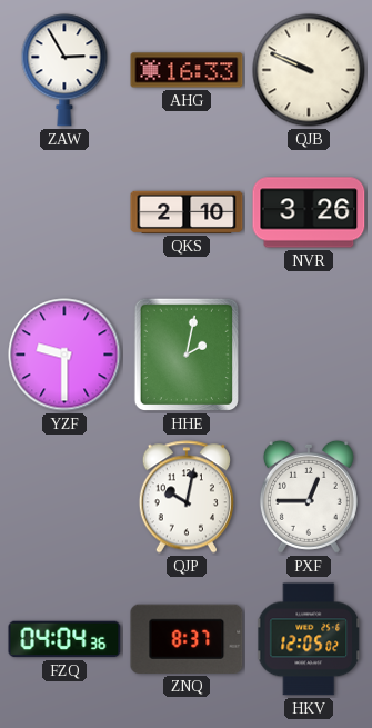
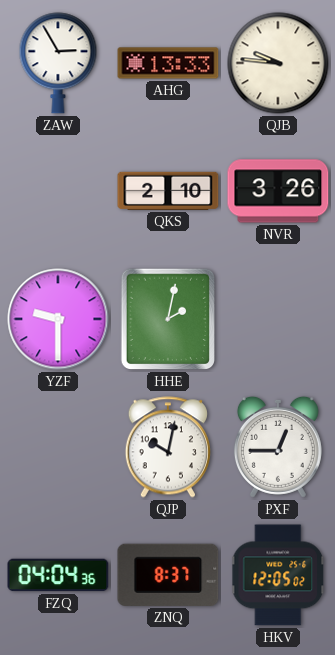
AHG: 16:33 -> 13:33 (168, 63)
QJB: 9:49 -> 9:46 (278, 63)
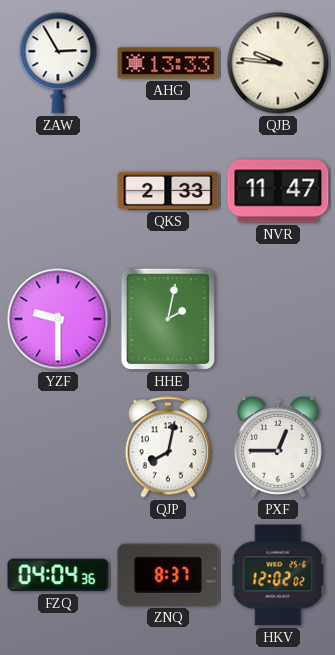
QKS: 2:10 -> 2:33 (168, 191)
NVR: 3:26 -> 11:47 (278, 191)
QJP: 10:02 -> 8:02 (168, 447)
HKV: 12:05 -> 12:02 (279, 575)
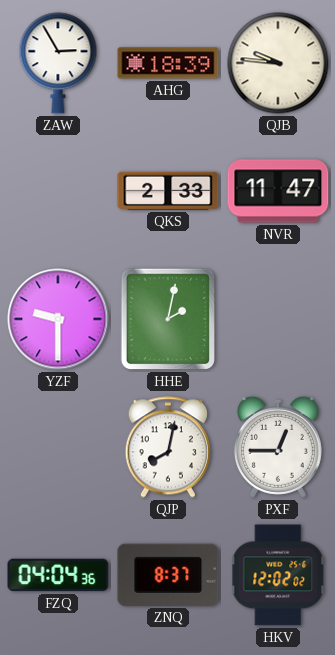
AHG: 13:33 -> 18:39 (168, 63)
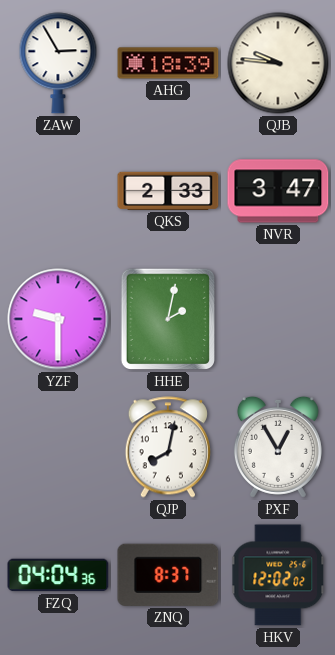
NVR: 11:47 -> 3:47 (278, 191)
PXF: 12:45 -> 12:55 (278, 447)
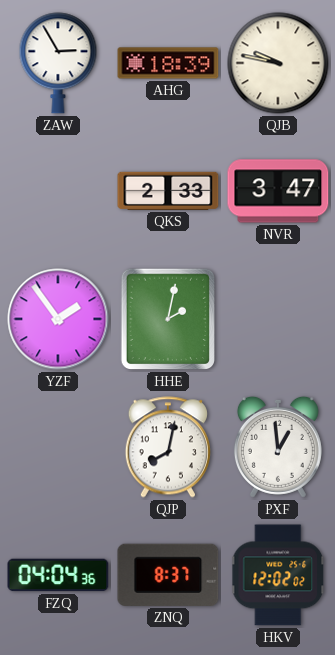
QJB: 9:46 -> 9:47 (278, 63)
YZF: 9:30 -> 1:54 (58, 319)
PXF: 12:55 -> 12:59 (278, 447)
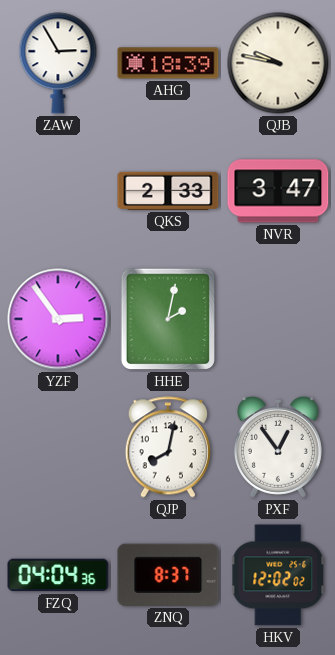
YZF: 1:54 -> 2:54 (58, 319)
PXF: 12:59 -> 12:54 (278, 447)
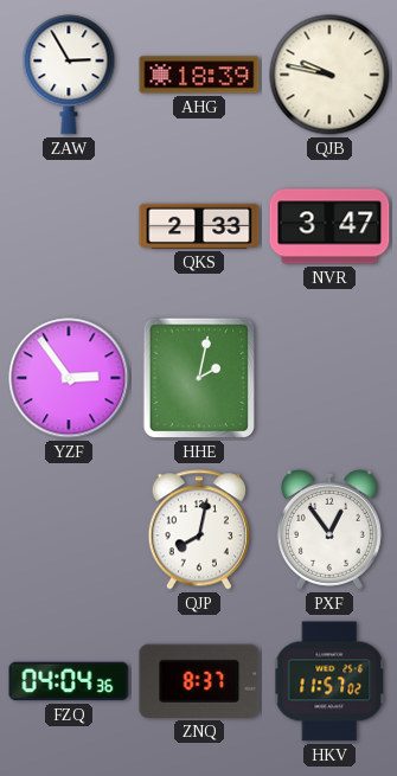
HKV: 12:02 -> 11:57 (331, 681)
